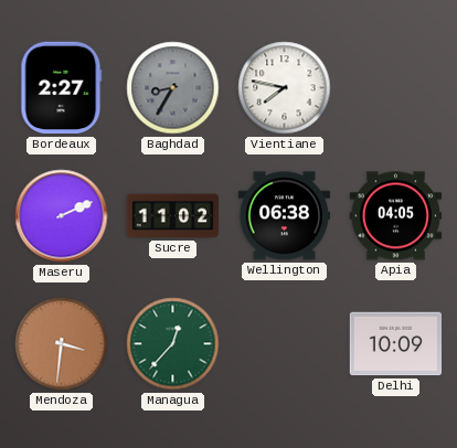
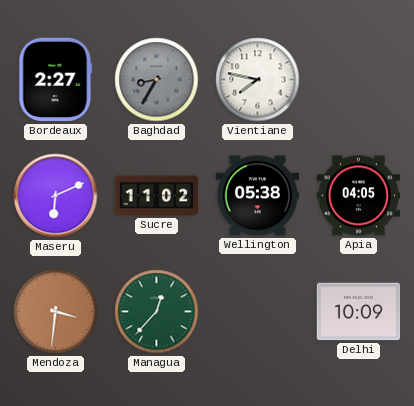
Maseru: 2:11 -> 6:11 (56, 196)
Wellington: 06:38 -> 05:38 (258, 196)
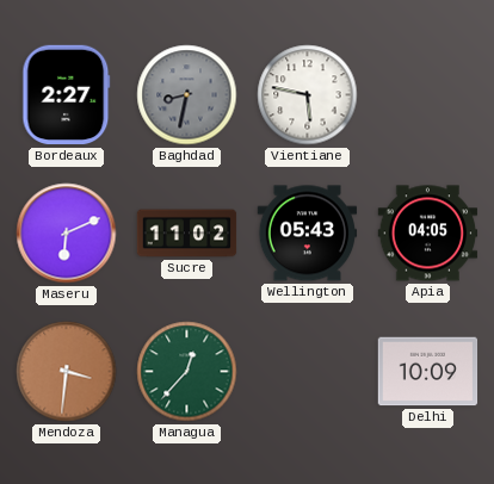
Baghdad: 8:35 -> 8:32 (187, 95)
Vientiane: 7:47 -> 5:47 (308, 95)
Wellington: 05:38 -> 05:43 (308, 234)
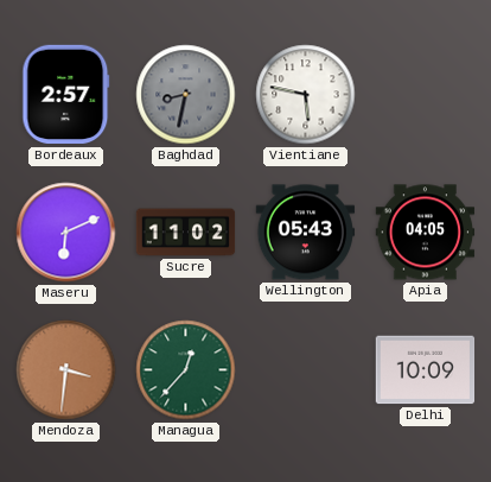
Bordeaux: 2:27 -> 2:57 (66, 95)
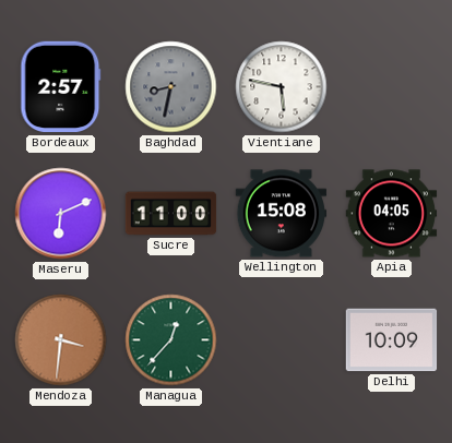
Sucre: 11:02 -> 11:00 (171, 214)
Wellington: 05:43 -> 15:08 (282, 214)
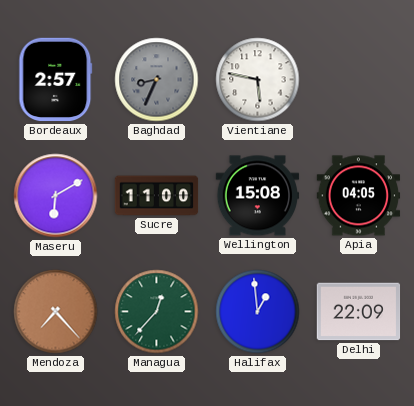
Baghdad: 8:32 -> 8:34 (157, 80)
Maseru: 6:11 -> 6:10 (56, 196)
Mendoza: 3:31 -> 7:23 (56, 312)
Halifax: none -> 12:59 (258, 312)
Delhi: 10:09 -> 22:09 (359, 312)
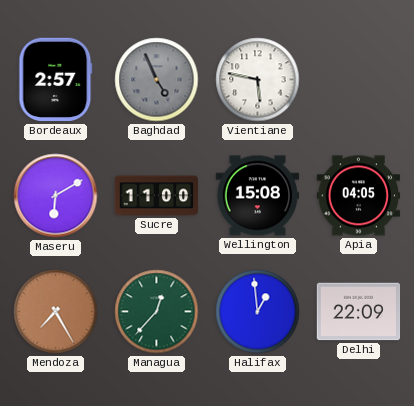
Baghdad: 8:34 -> 4:56 (157, 80)
Mendoza: 7:23 -> 7:25 (56, 312)
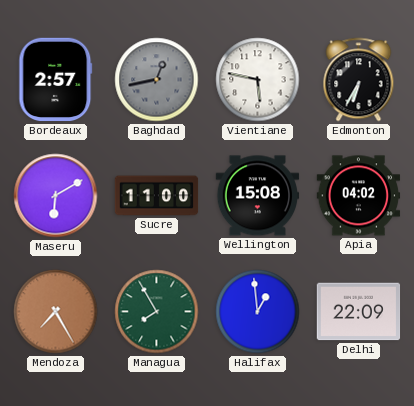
Baghdad: 4:56 -> 12:43 (157, 80)
Edmonton: none -> 6:35 (359, 80)
Apia: 04:05 -> 04:02 (359, 196)
Managua: 12:37 -> 7:55 (157, 312)
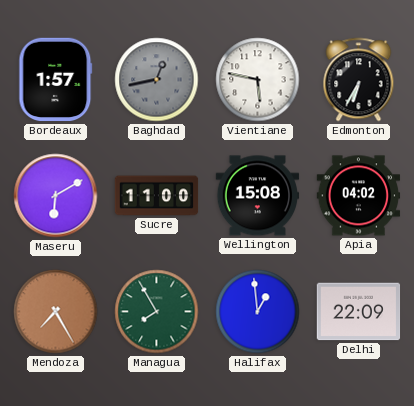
Bordeaux: 2:57 -> 1:57 (56, 80)
